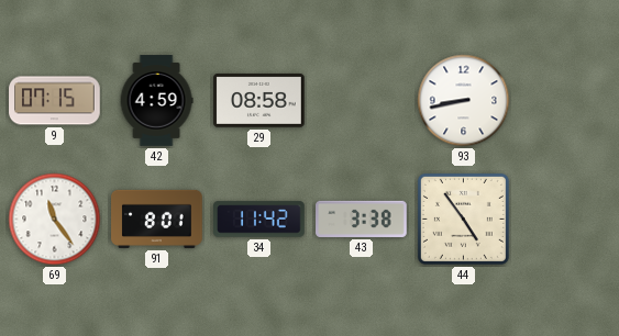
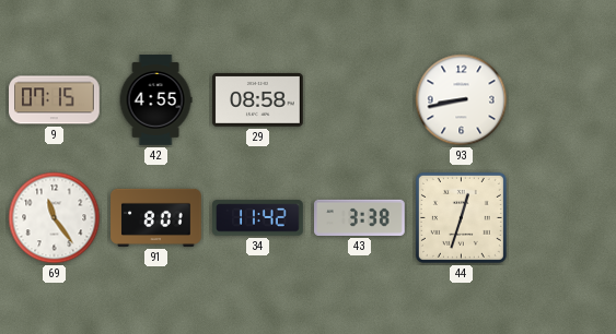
42: 4:59 -> 4:55 (155, 100)
44: 4:54 -> 12:33 (461, 217)
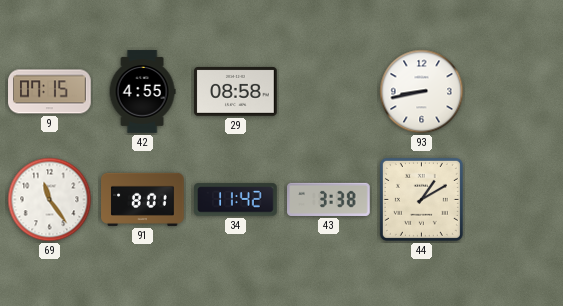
44: 12:33 -> 1:10 (421, 199)
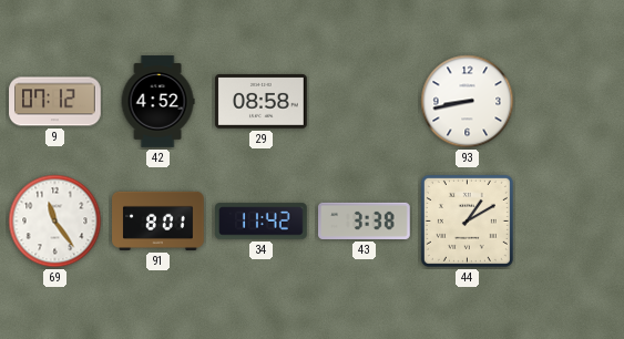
9: 07:15 -> 07:12 (55, 102)
42: 4:55 -> 4:52 (157, 102)
